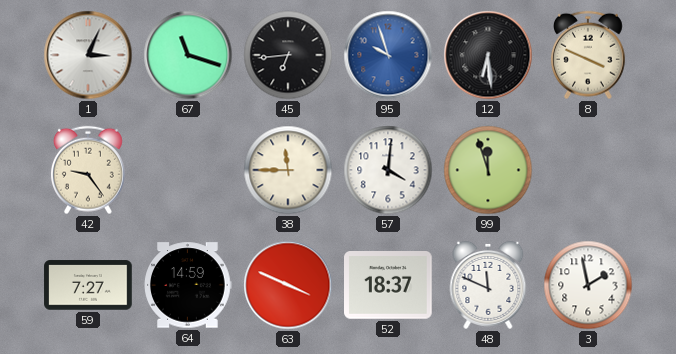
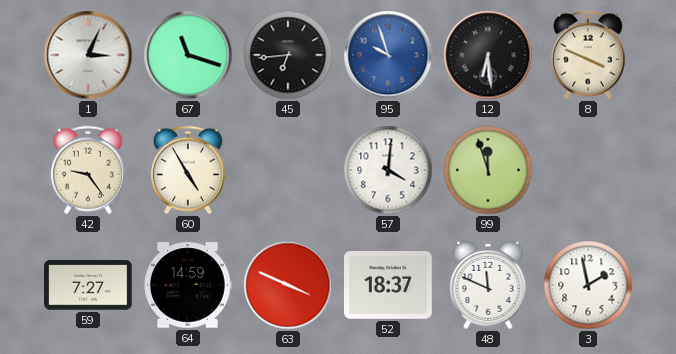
60: none -> 4:55 (188, 170)
38: 11:45 -> none (288, 170)
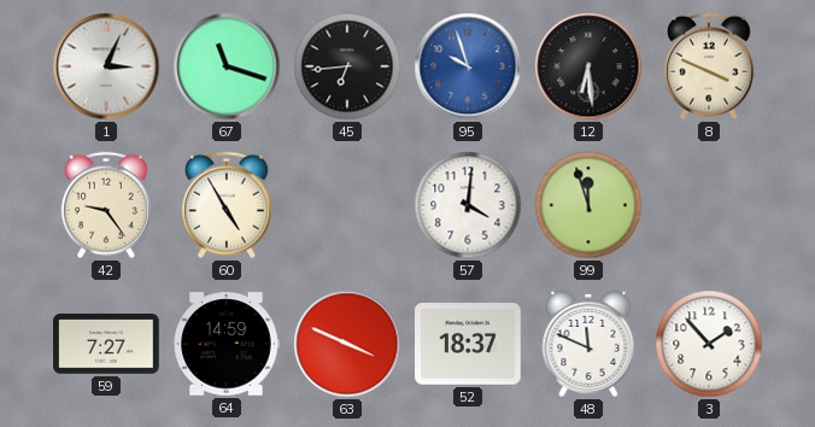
3: 1:58 -> 1:53 (709, 344)
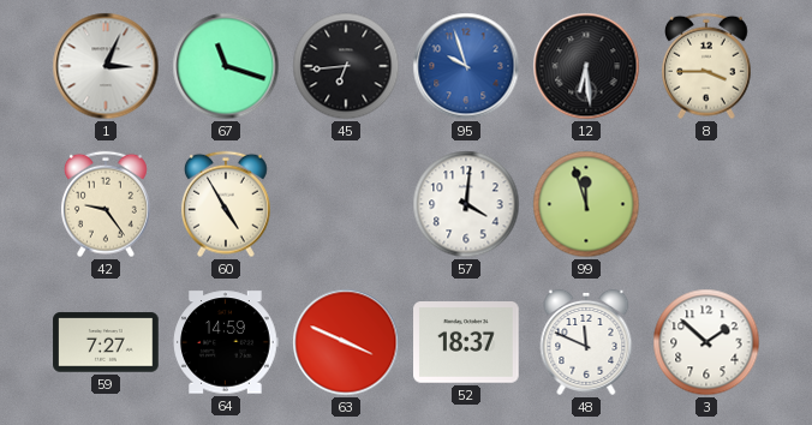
8: 3:49 -> 3:45 (706, 66)
3: 1:53 -> 1:52 (706, 342)
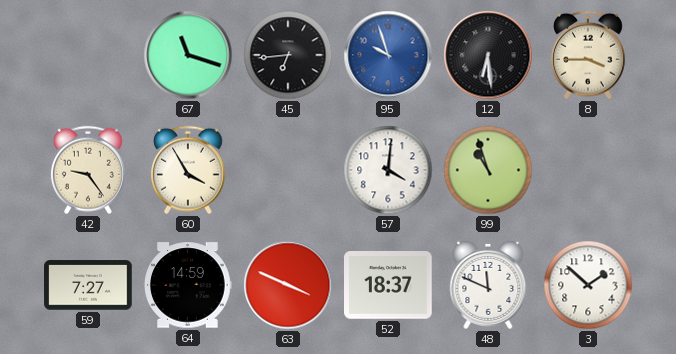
1: 3:04 -> none (106, 66)
60: 4:55 -> 3:55 (188, 170)
99: 11:57 -> 10:57 (488, 170)
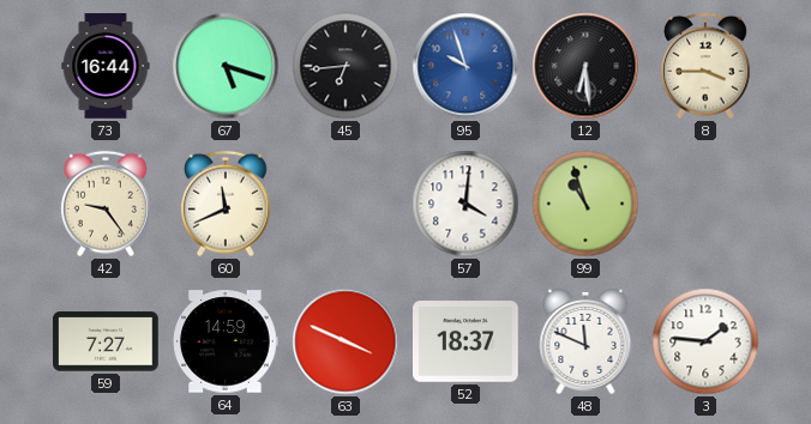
73: none -> 16:44 (106, 66)
67: 11:18 -> 5:18 (226, 66)
60: 3:55 -> 11:41 (226, 204)
3: 1:52 -> 1:46 (705, 341)
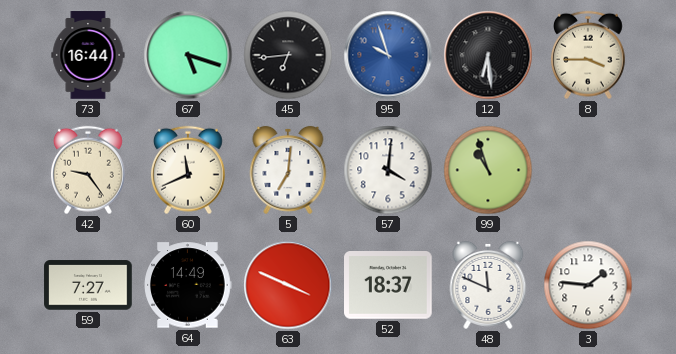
5: none -> 7:01 (288, 170)
64: 14:59 -> 14:49 (188, 285)
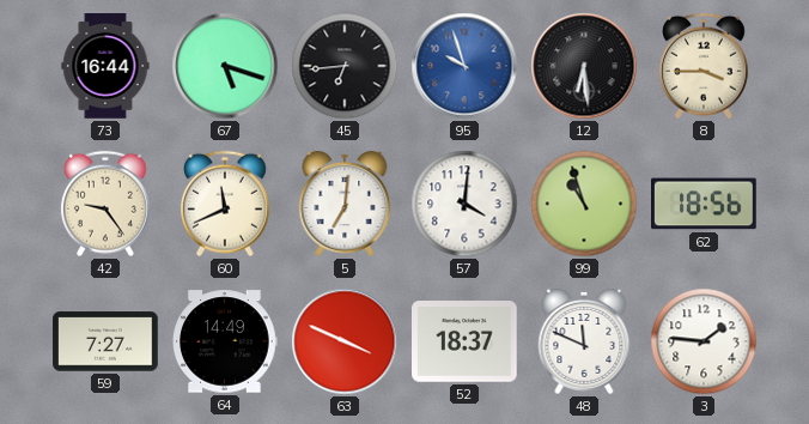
62: none -> 18:56 (705, 204)
